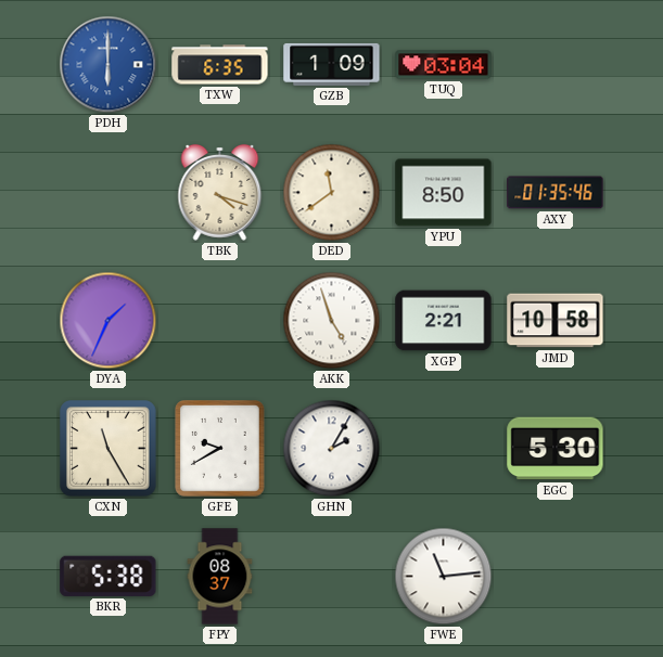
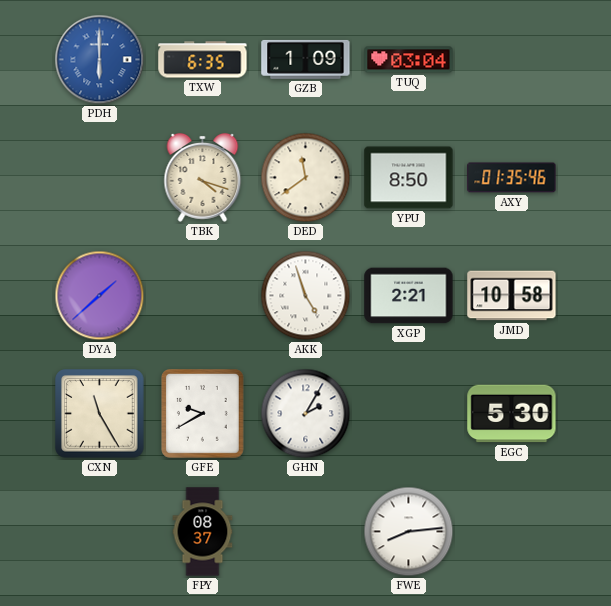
DYA: 1:34 -> 1:38 (100, 296)
BKR: 5:38 -> none (109, 576)
FWE: 11:14 -> 8:14 (409, 532)
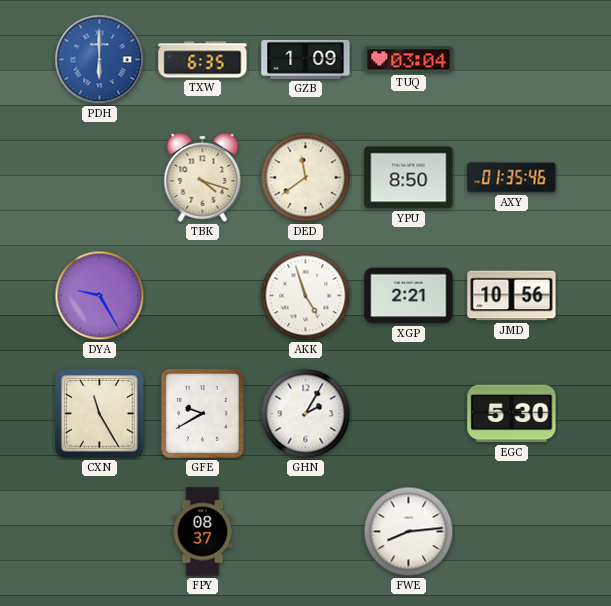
DYA: 1:38 -> 9:25 (100, 296)
JMD: 10:58 -> 10:56 (512, 296)
